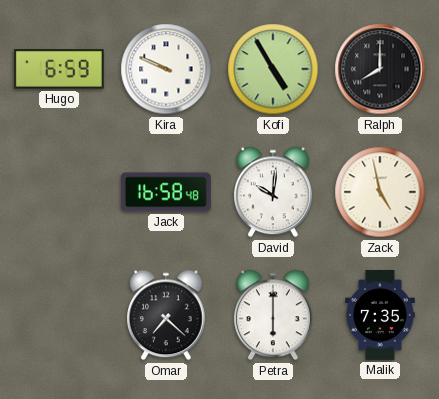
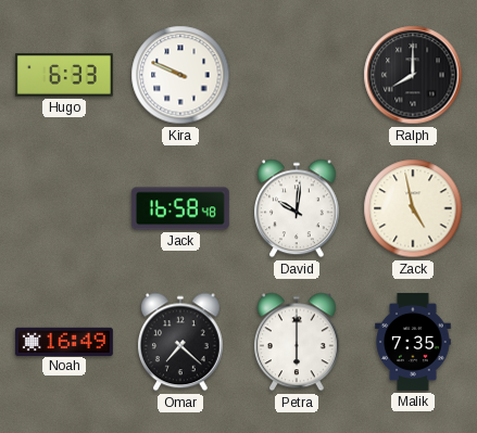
Hugo: 6:59 -> 6:33 (64, 75)
Kofi: 4:55 -> none (273, 69)
Noah: none -> 16:49 (64, 341)
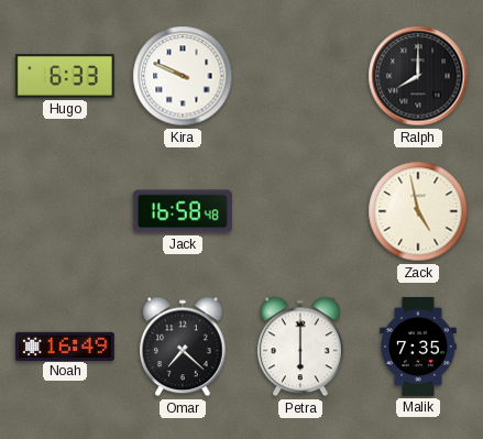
David: 10:01 -> none (298, 208)
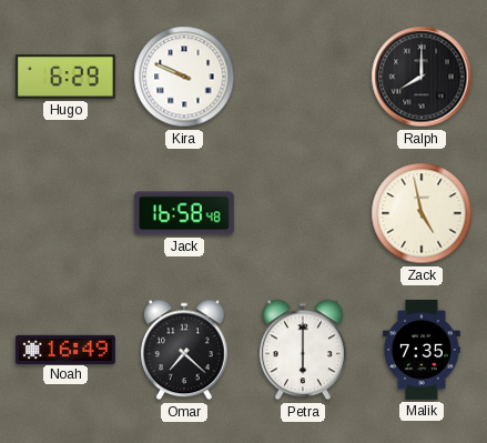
Hugo: 6:33 -> 6:29 (65, 77)
